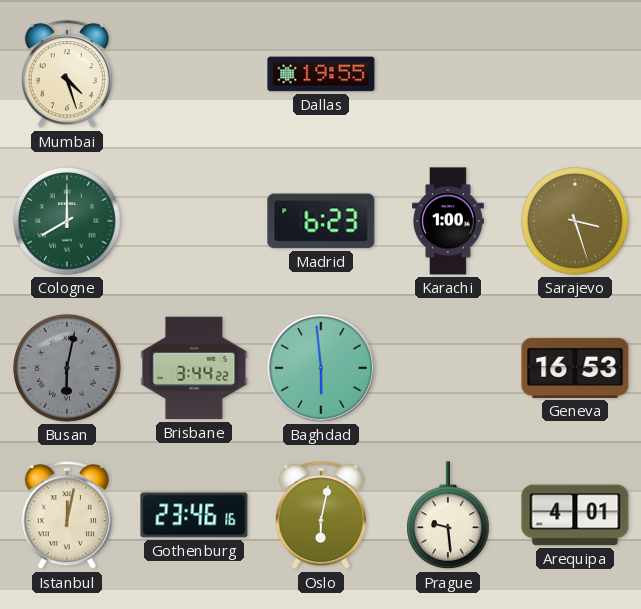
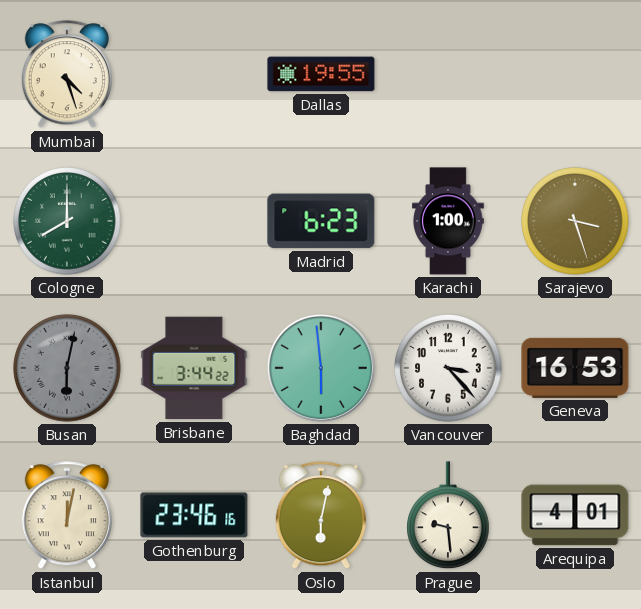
Vancouver: none -> 3:23 (448, 368)
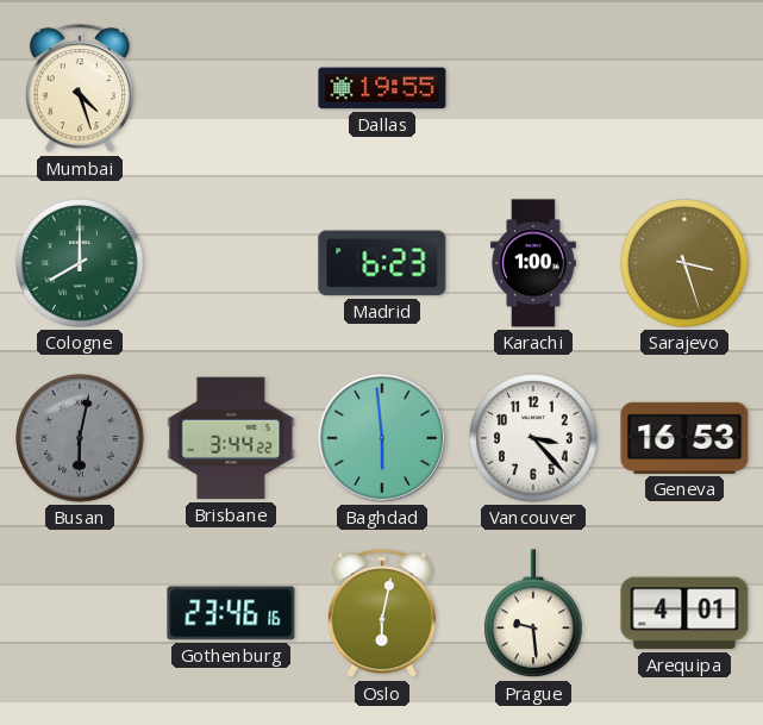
Istanbul: 12:02 -> none (67, 516)
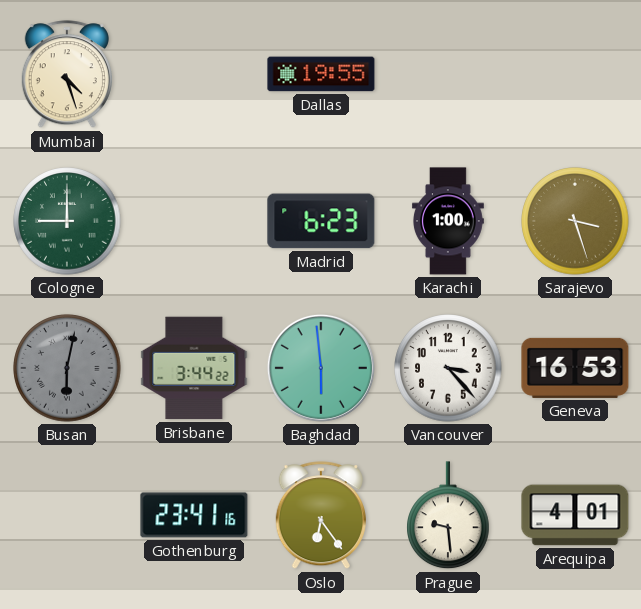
Cologne: 8:00 -> 9:00 (67, 221)
Gothenburg: 23:46 -> 23:41 (194, 515)
Oslo: 6:02 -> 6:24 (321, 516)
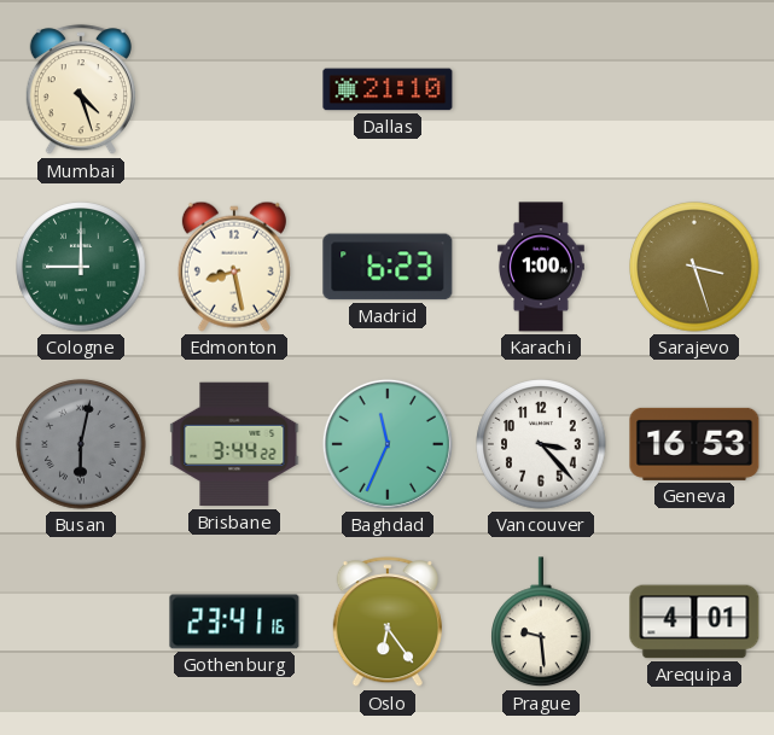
Dallas: 19:55 -> 21:10 (388, 89)
Edmonton: none -> 8:28 (234, 267)
Baghdad: 5:59 -> 11:34 (388, 444)
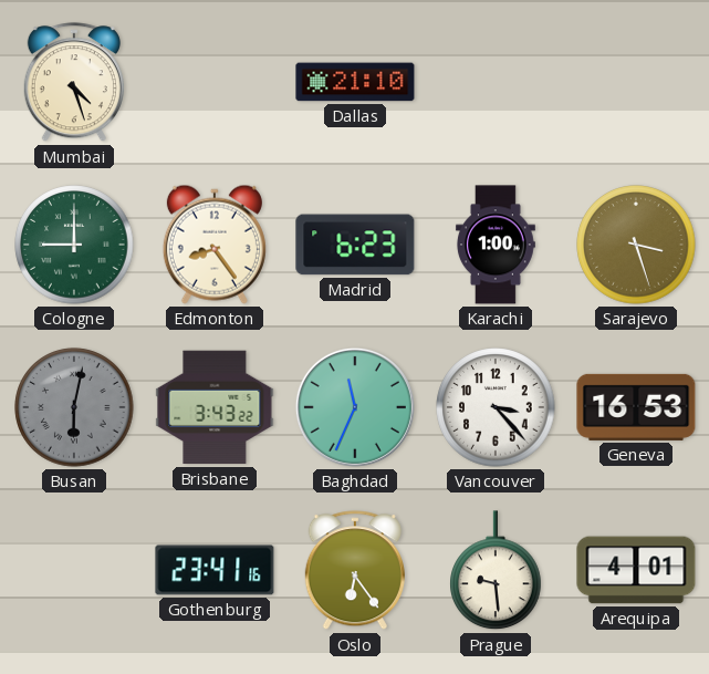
Edmonton: 8:28 -> 8:24 (215, 245)
Brisbane: 3:44 -> 3:43 (215, 407)
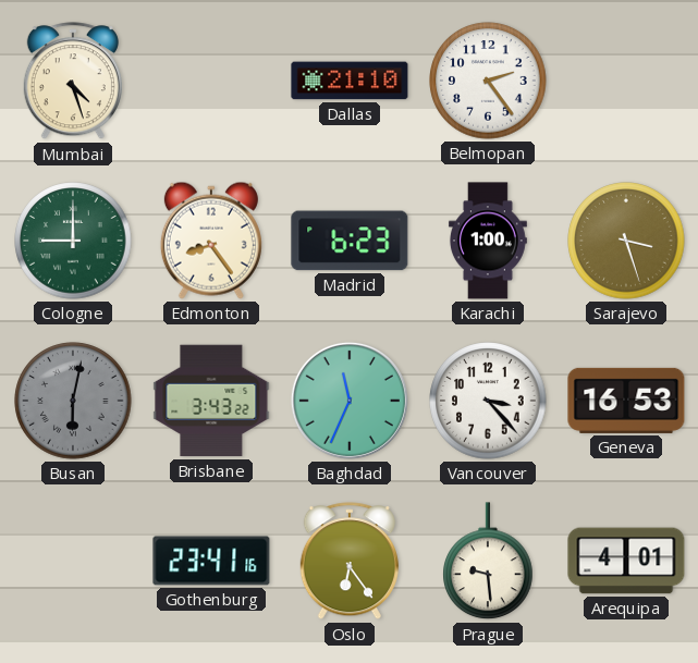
Belmopan: none -> 2:24 (488, 81)
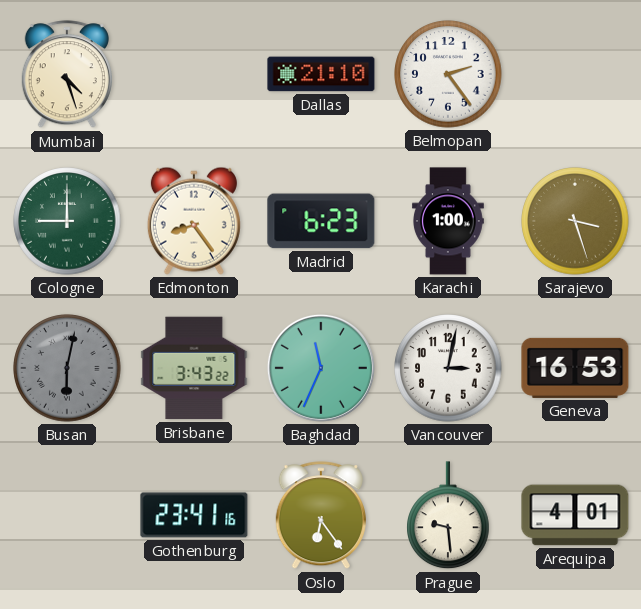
Vancouver: 3:23 -> 3:02 (448, 368)
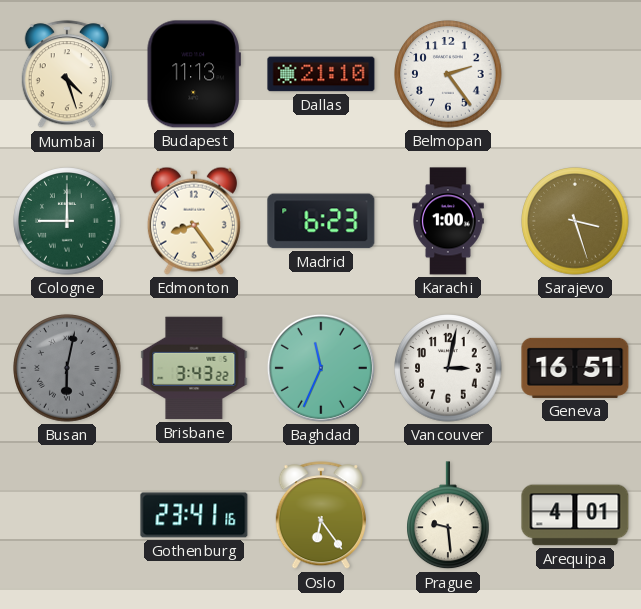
Budapest: none -> 11:13 (194, 74)
Geneva: 16:53 -> 16:51 (575, 368)
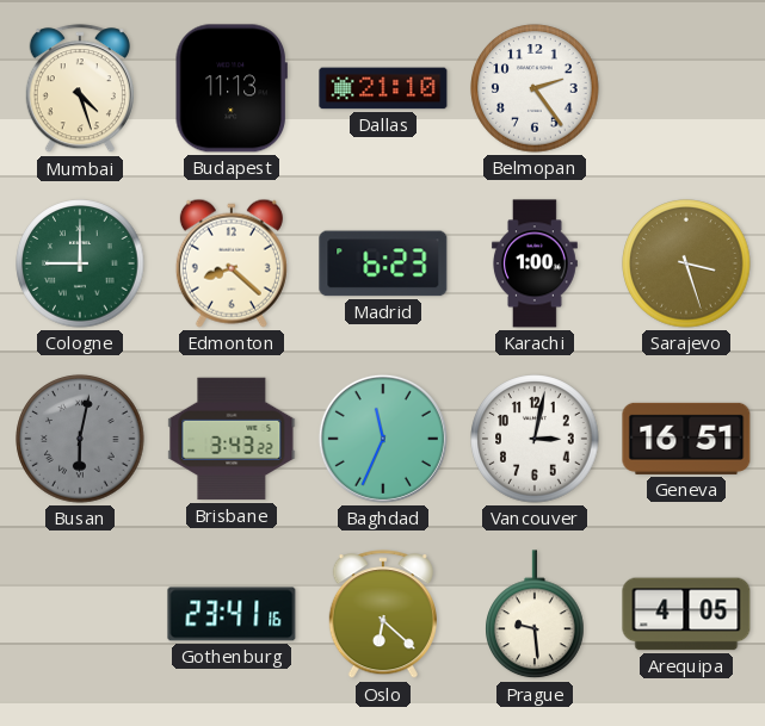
Edmonton: 8:24 -> 8:22 (232, 263)
Oslo: 6:24 -> 6:22 (383, 615)
Arequipa: 4:01 -> 4:05 (686, 614)
